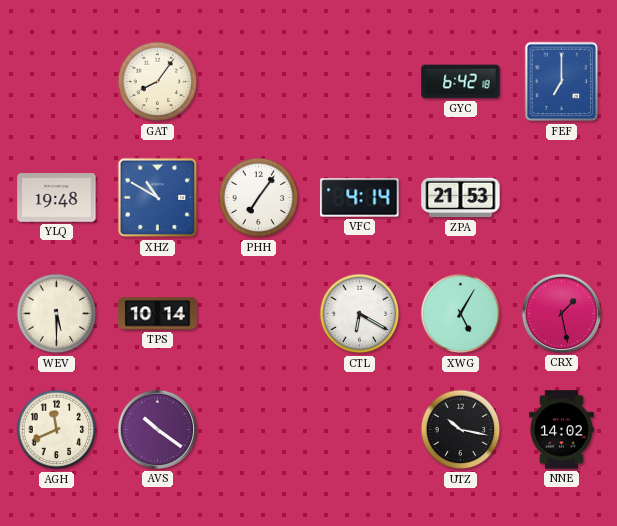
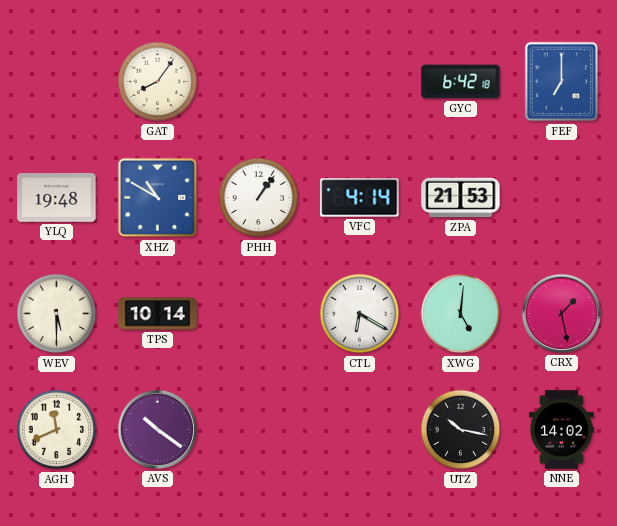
PHH: 7:06 -> 1:06 (259, 198)
XWG: 5:05 -> 5:01 (461, 314)
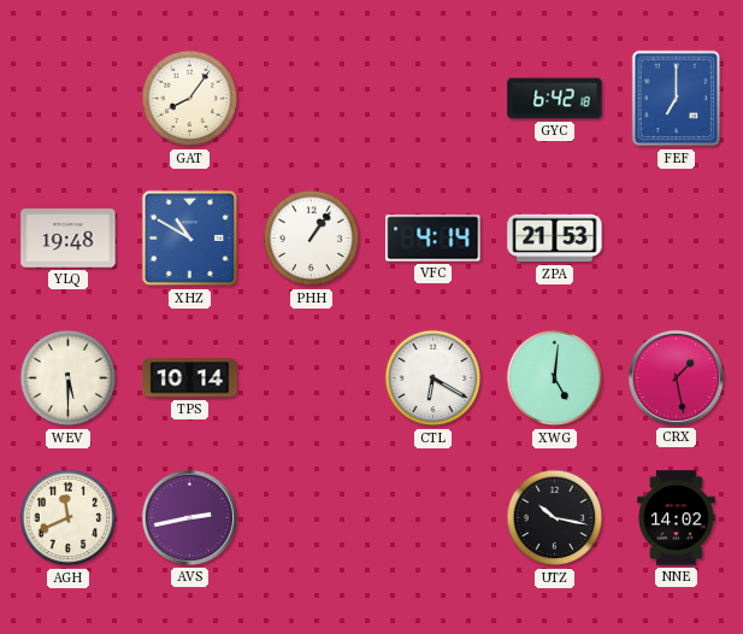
AVS: 10:21 -> 2:43 (189, 517)
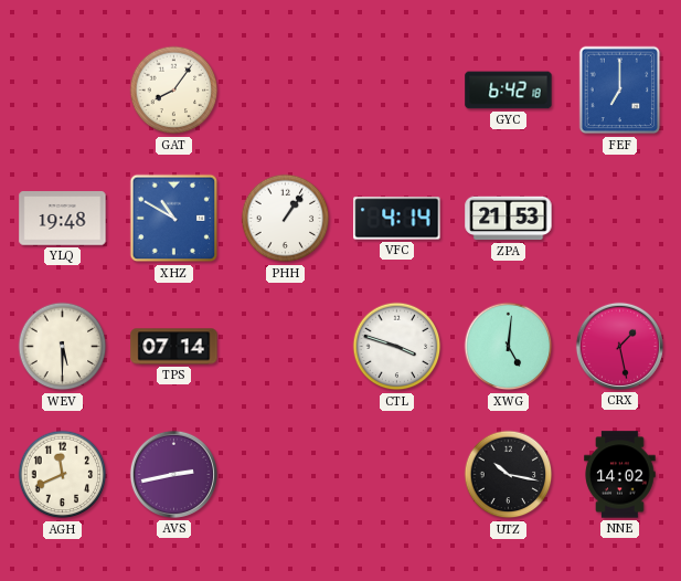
TPS: 10:14 -> 07:14 (174, 347)
CTL: 6:20 -> 3:48 (397, 347)
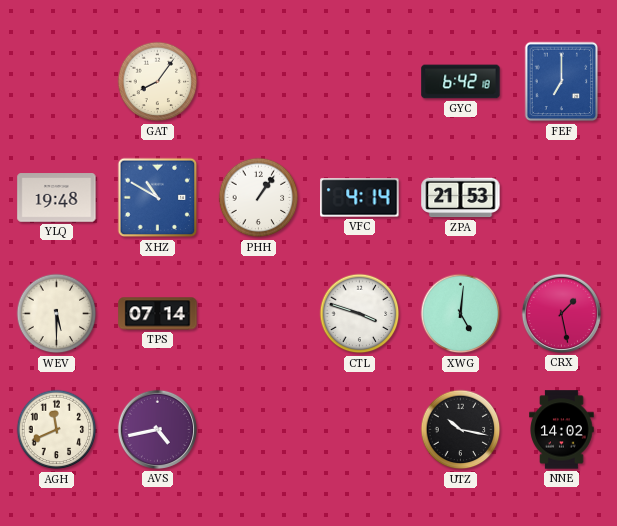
AVS: 2:43 -> 4:43 (157, 429)
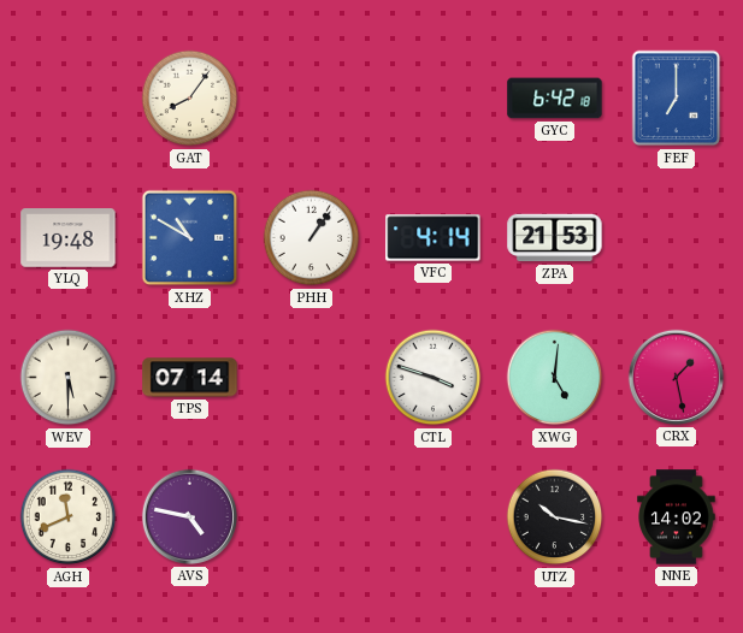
AVS: 4:43 -> 4:47 (189, 516)
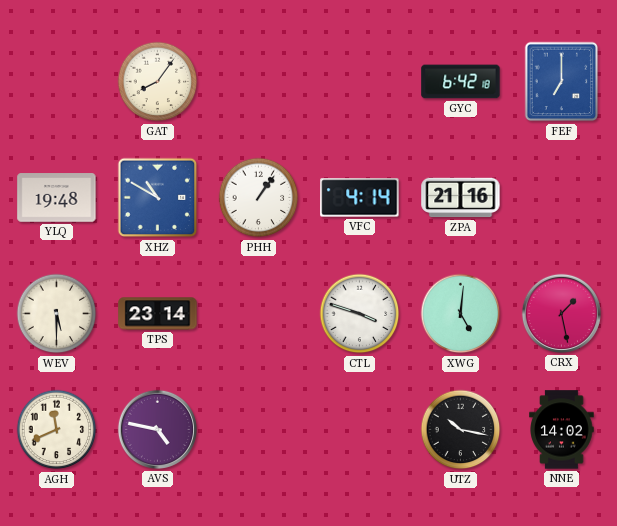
ZPA: 21:53 -> 21:16 (461, 198)
TPS: 07:14 -> 23:14 (158, 314)
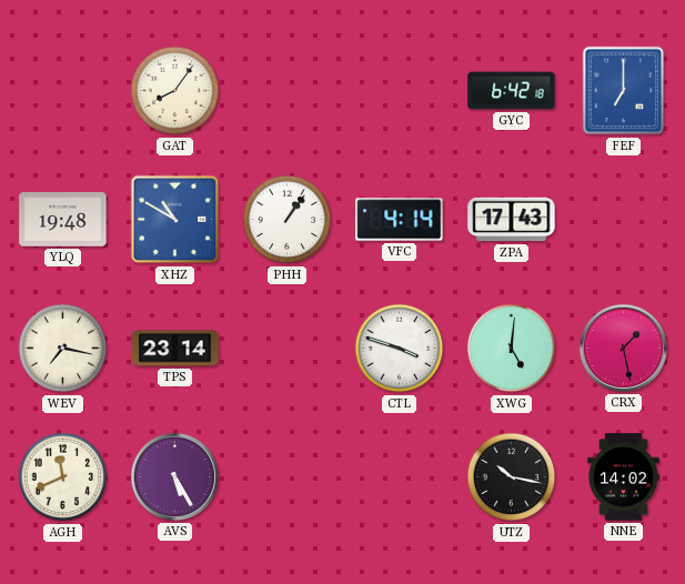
ZPA: 21:16 -> 17:43 (512, 220)
WEV: 5:30 -> 7:17 (63, 349)
AVS: 4:47 -> 5:25 (174, 476)
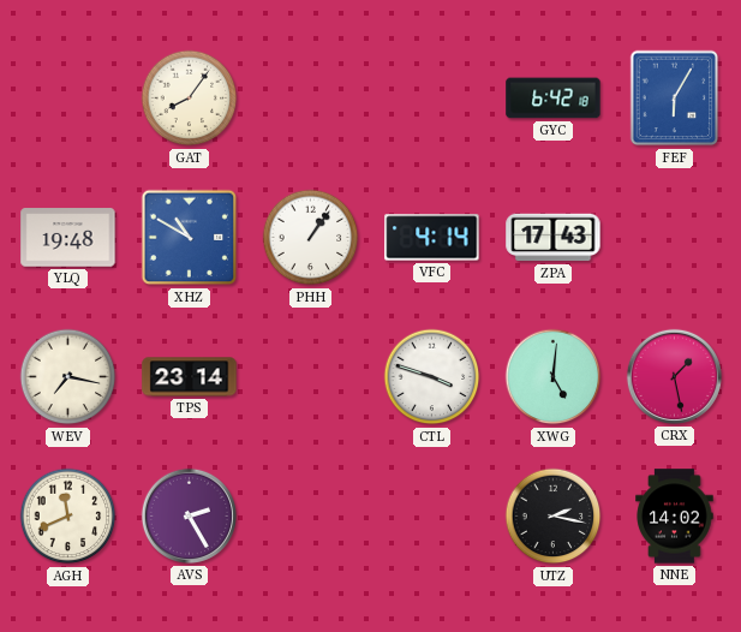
FEF: 7:00 -> 6:05 (675, 99)
AVS: 5:25 -> 2:25 (189, 515)
UTZ: 10:17 -> 2:17 (554, 517)
